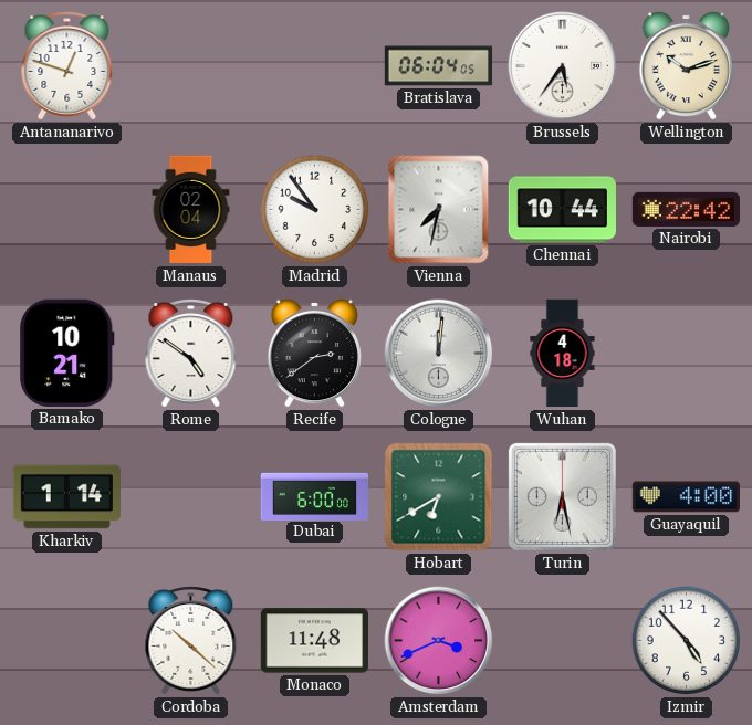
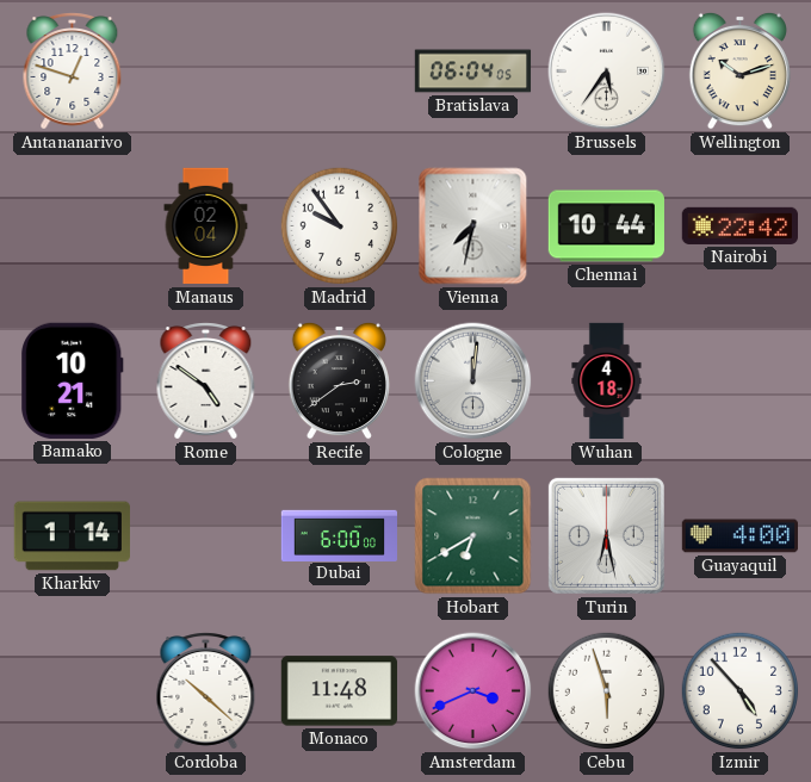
Cebu: none -> 5:57 (607, 691)
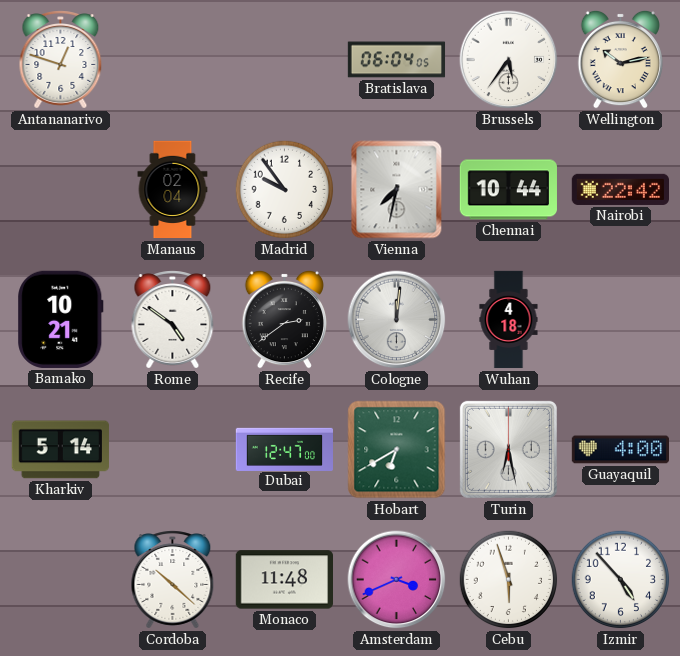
Wellington: 10:12 -> 10:13 (620, 59)
Kharkiv: 1:14 -> 5:14 (60, 450)
Dubai: 6:00 -> 12:47 (285, 449)
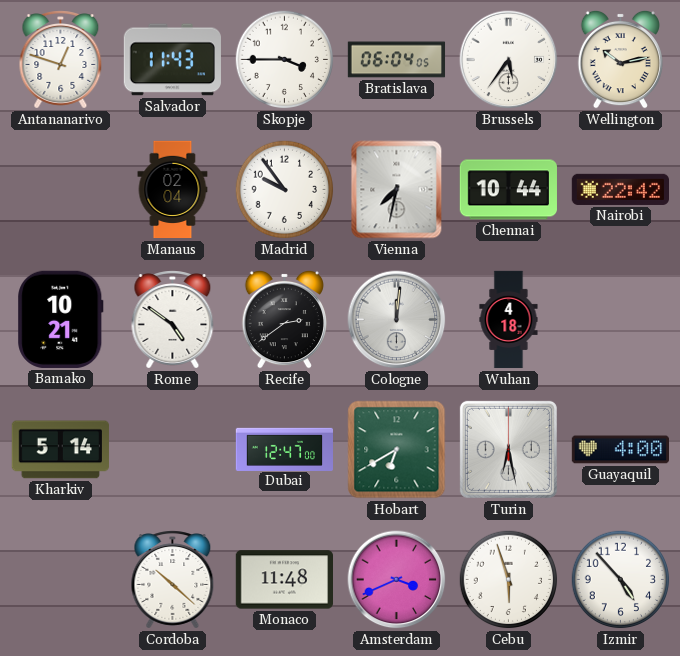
Salvador: none -> 11:43 (172, 60)
Skopje: none -> 3:45 (285, 60)
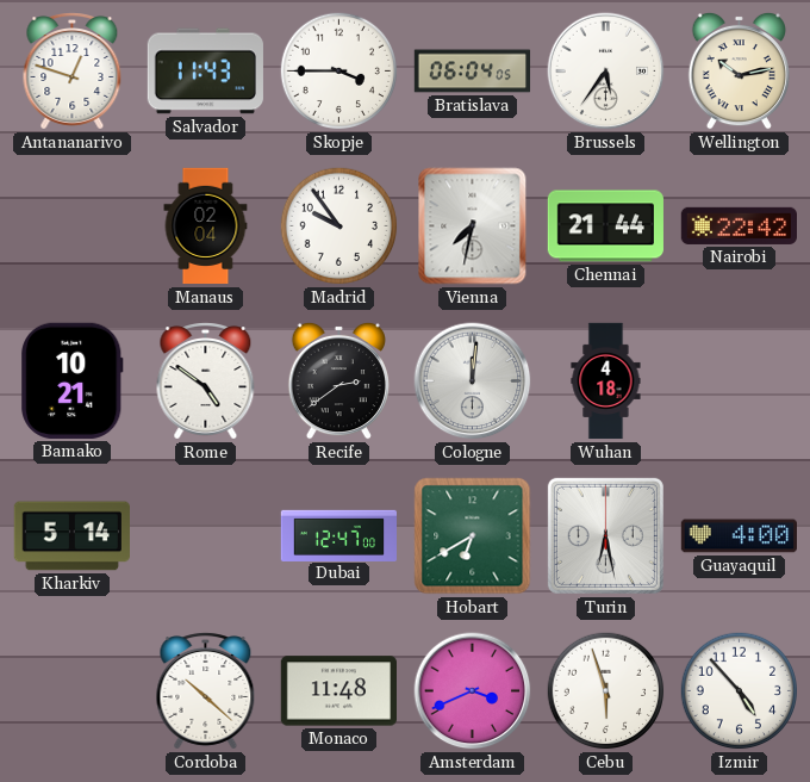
Chennai: 10:44 -> 21:44 (605, 226)
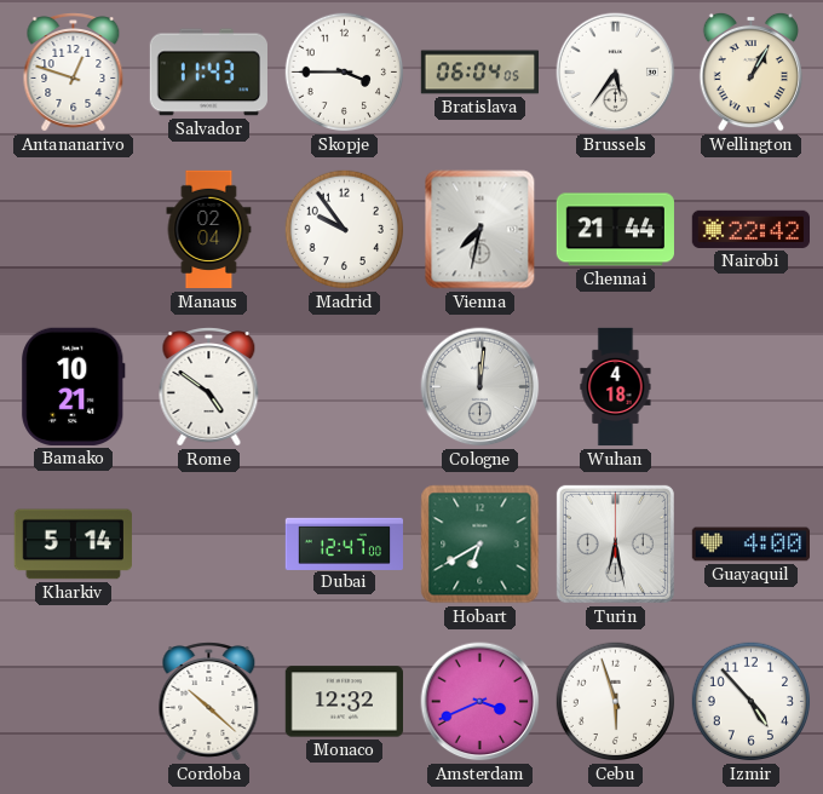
Wellington: 10:13 -> 1:05 (750, 71)
Recife: 2:39 -> none (338, 380)
Monaco: 11:48 -> 12:32 (344, 702)
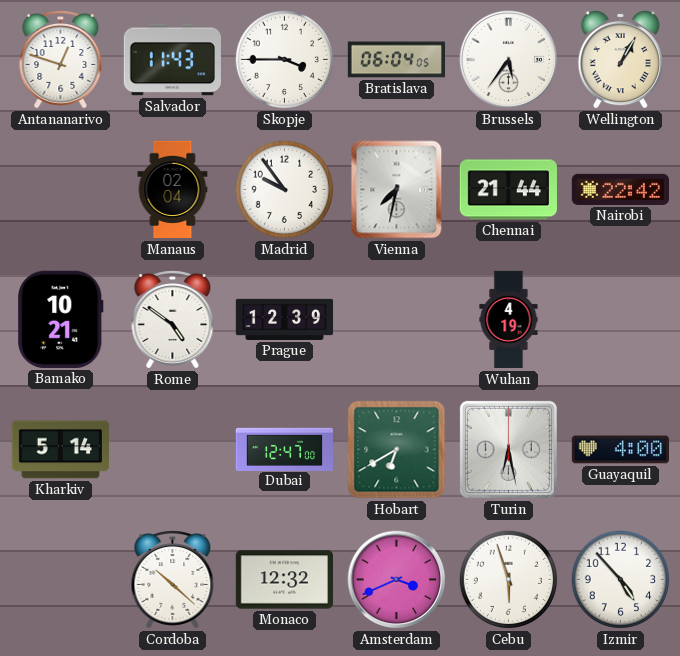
Prague: none -> 12:39 (285, 319)
Cologne: 12:01 -> none (480, 387)
Wuhan: 4:18 -> 4:19 (509, 320)
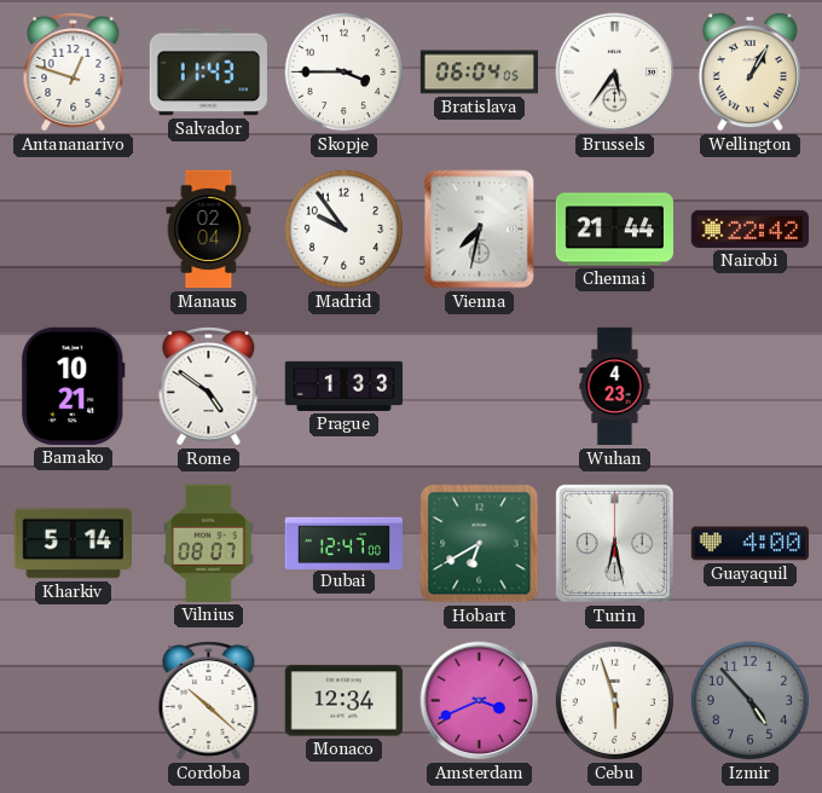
Prague: 12:39 -> 1:33 (345, 386)
Wuhan: 4:19 -> 4:23 (615, 387)
Vilnius: none -> 08:07 (209, 543)
Monaco: 12:32 -> 12:34 (343, 701)
Izmir dial: white -> grey (751, 701)
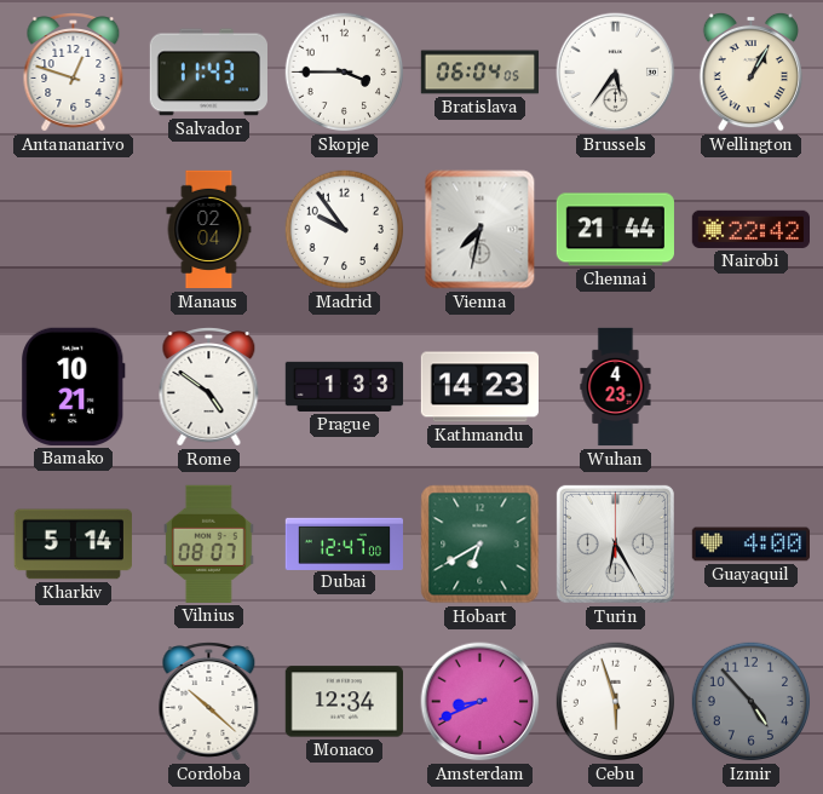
Kathmandu: none -> 14:23 (479, 387)
Turin: 6:28 -> 6:25 (615, 543)
Amsterdam: 3:41 -> 8:41 (480, 702)
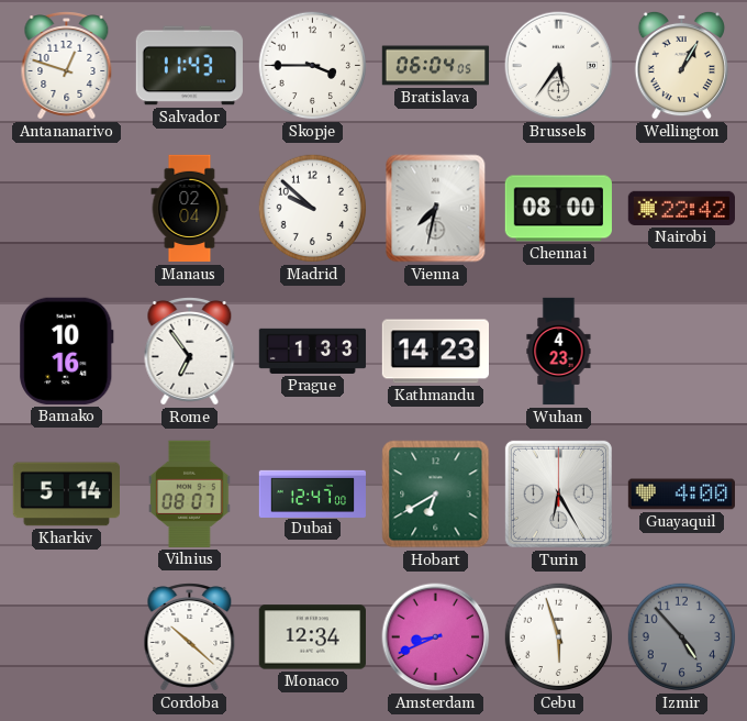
Madrid: 9:54 -> 9:52 (313, 209)
Chennai: 21:44 -> 08:00 (558, 209)
Bamako: 10:21 -> 10:16 (67, 351)
Rome: 4:51 -> 6:54 (190, 352)
